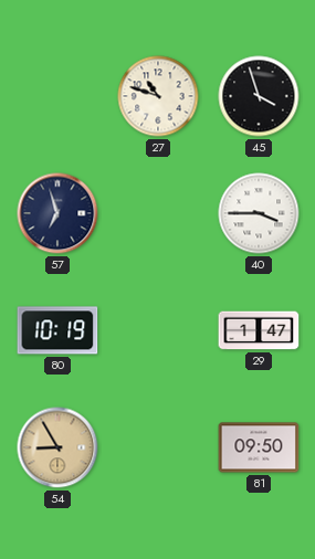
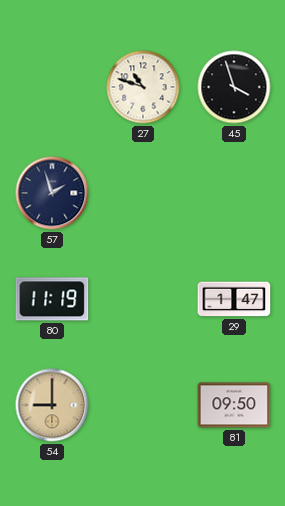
57: 6:57 -> 1:57 (52, 193)
40: 3:45 -> none (259, 213)
80: 10:19 -> 11:19 (52, 299)
54: 8:55 -> 9:00 (52, 405)
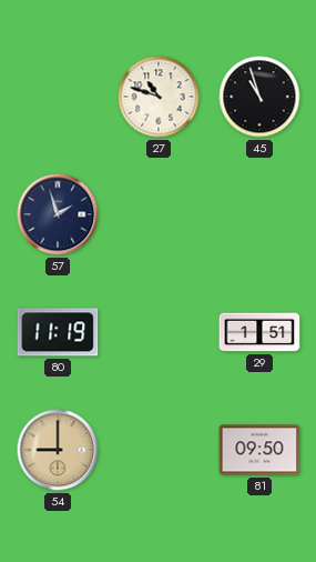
45: 3:57 -> 10:57 (259, 97)
29: 1:47 -> 1:51 (259, 332)
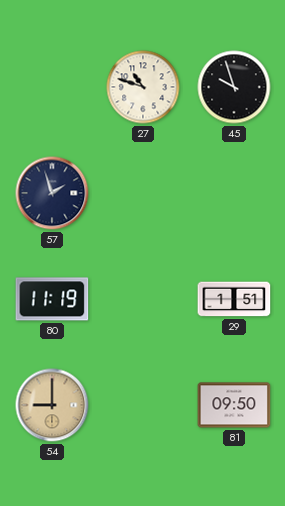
45: 10:57 -> 9:57 (234, 87)
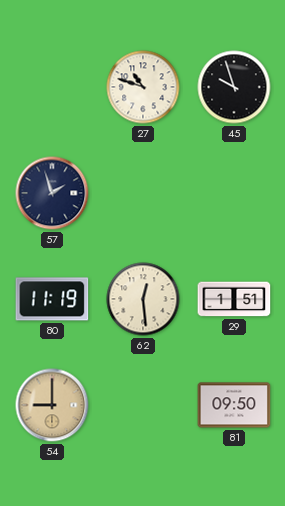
62: none -> 12:29 (143, 299)
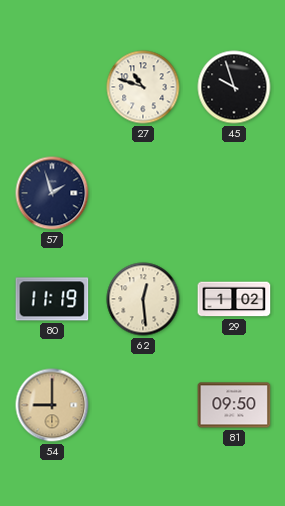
29: 1:51 -> 1:02 (234, 299)
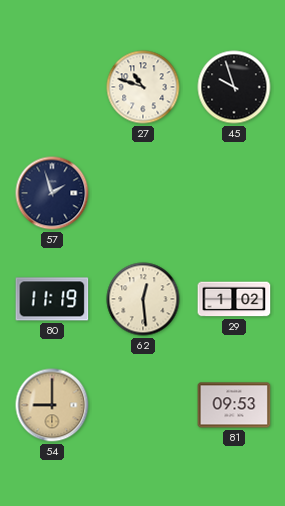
81: 09:50 -> 09:53 (234, 405)
